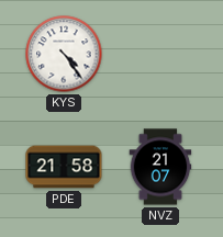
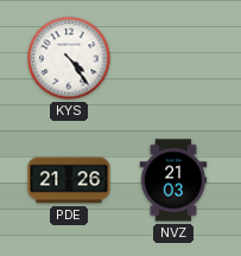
PDE: 21:58 -> 21:26 (69, 180)
NVZ: 21:07 -> 21:03 (173, 180)
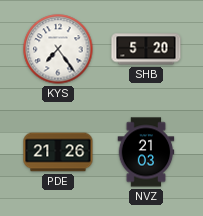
KYS: 4:24 -> 7:24 (58, 49)
SHB: none -> 5:20 (146, 49)
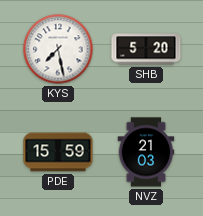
KYS: 7:24 -> 7:28 (58, 49)
PDE: 21:26 -> 15:59 (58, 152)
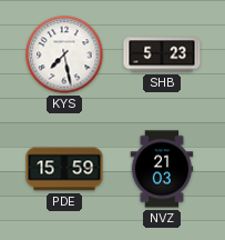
SHB: 5:20 -> 5:23 (162, 54)
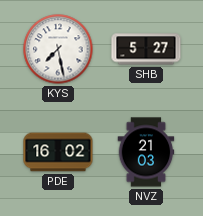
SHB: 5:23 -> 5:27 (146, 49)
PDE: 15:59 -> 16:02 (58, 152)
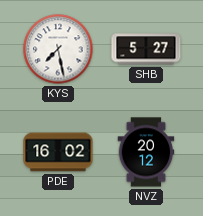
NVZ: 21:03 -> 20:12 (146, 152)
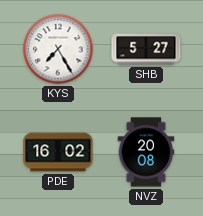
KYS: 7:28 -> 7:25 (58, 49)
NVZ: 20:12 -> 20:08 (146, 152)
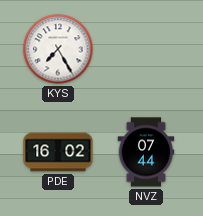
SHB: 5:27 -> none (146, 49)
NVZ: 20:08 -> 07:44 (146, 152)
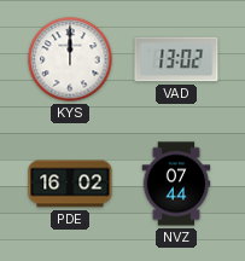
KYS: 7:25 -> 12:00 (70, 59)
VAD: none -> 13:02 (176, 59)
